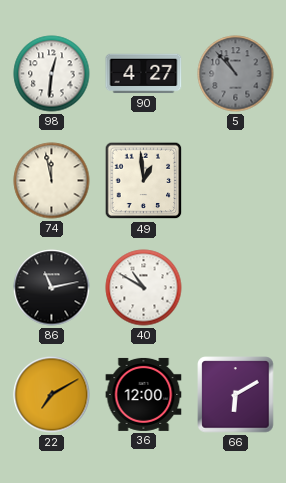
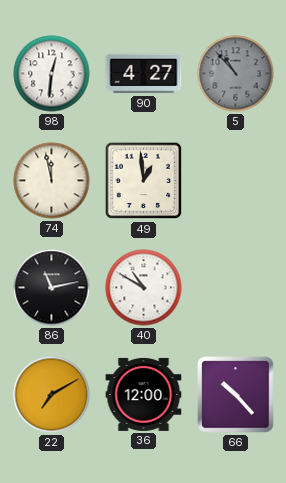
66: 6:10 -> 10:23 (236, 395)
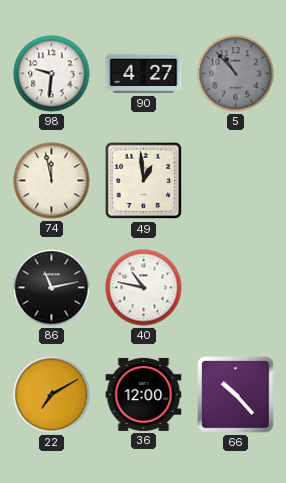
98: 12:31 -> 9:31 (52, 74)
40: 10:50 -> 10:47 (144, 288)
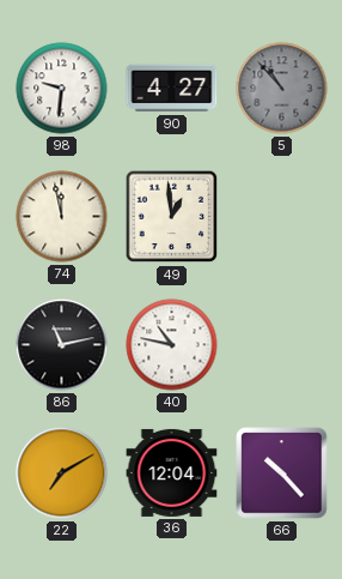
36: 12:00 -> 12:04 (172, 472)
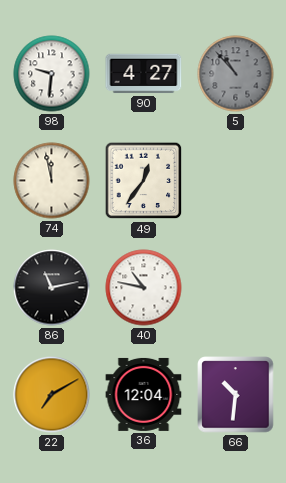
49: 12:59 -> 12:36 (144, 181)
66: 10:23 -> 10:31 (236, 395)
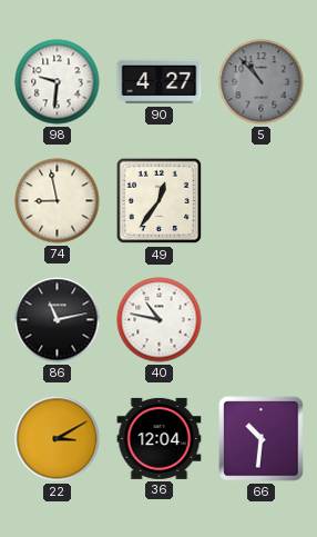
74: 11:58 -> 8:58 (58, 201)
22: 7:10 -> 3:10 (58, 439)
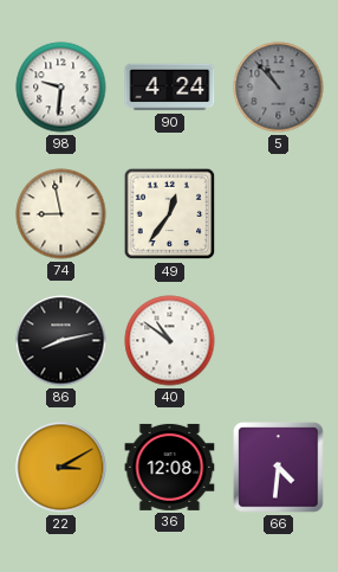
90: 4:27 -> 4:24 (170, 88)
86: 11:13 -> 8:13 (61, 341)
40: 10:47 -> 10:51 (170, 341)
36: 12:04 -> 12:08 (170, 467)
66: 10:31 -> 4:31 (279, 468)
